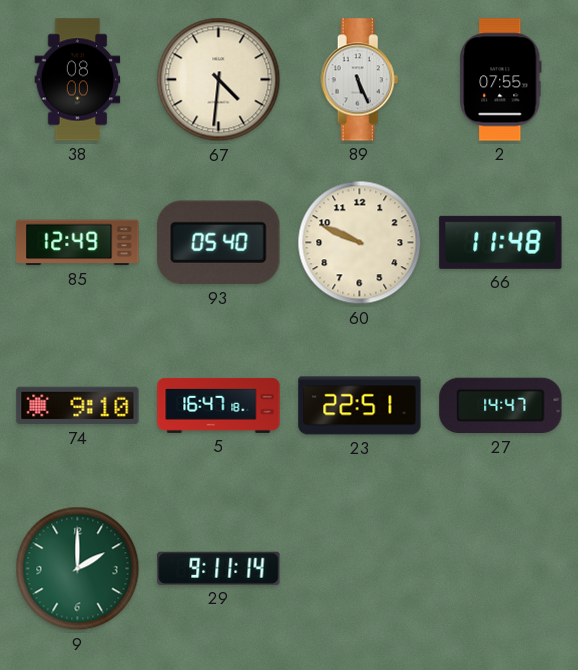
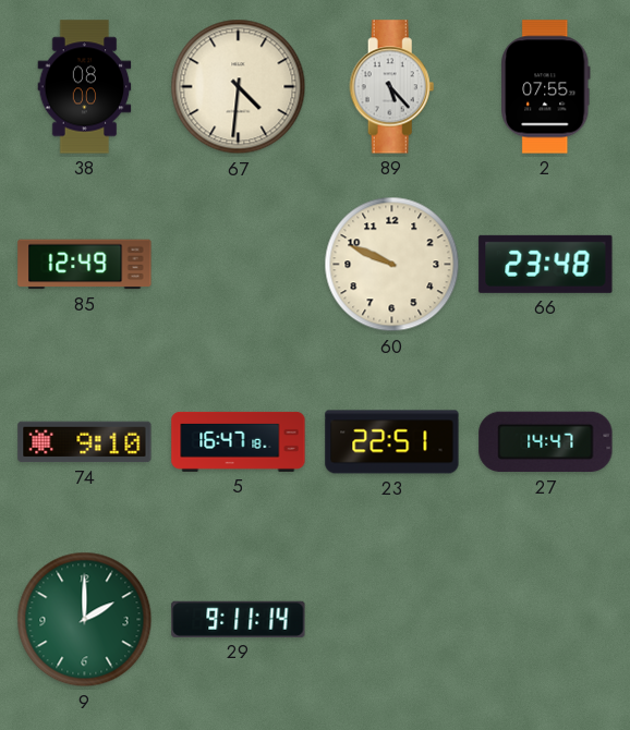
89: 5:26 -> 5:23 (392, 87)
93: 05:40 -> none (219, 243)
66: 11:48 -> 23:48 (546, 264)
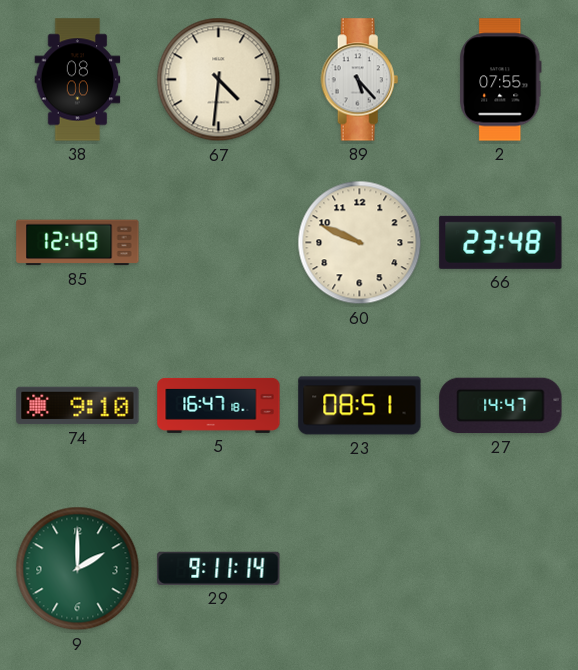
23: 22:51 -> 08:51 (360, 406)
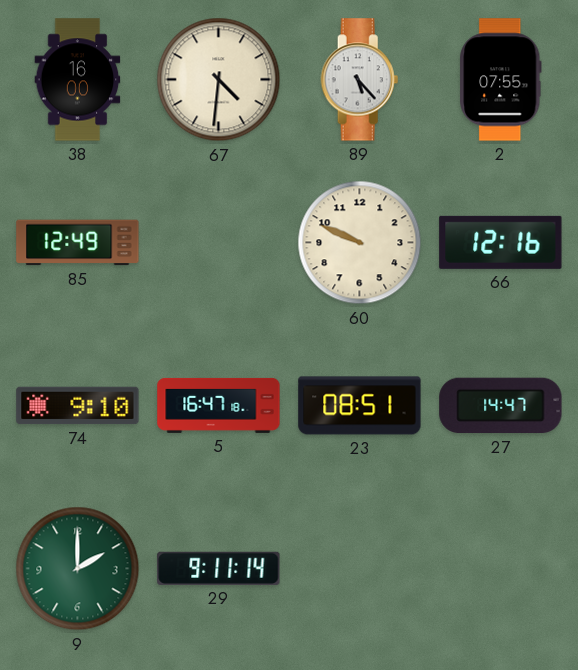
38: 08:00 -> 16:00 (78, 80)
66: 23:48 -> 12:16 (501, 242)
